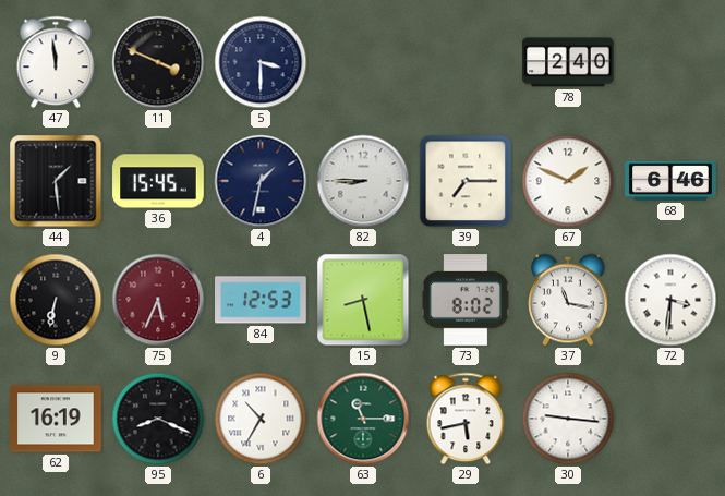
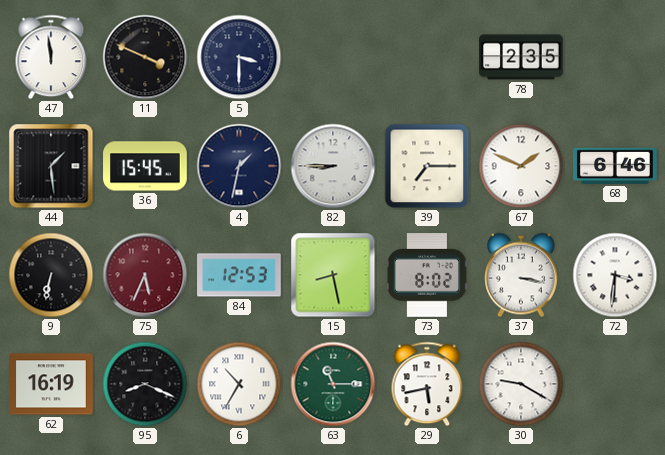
78: 2:40 -> 2:35 (521, 57)
37: 11:17 -> 3:17 (522, 275)
30: 9:16 -> 9:20 (521, 384)
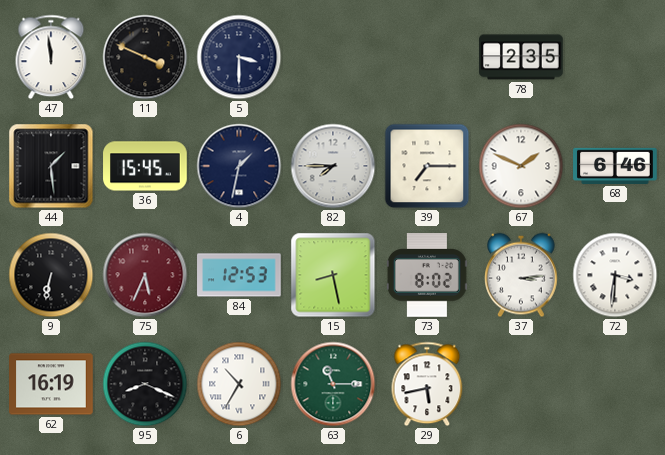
82: 8:45 -> 7:45 (333, 166)
37: 3:17 -> 3:14 (522, 275)
30: 9:20 -> none (521, 384)
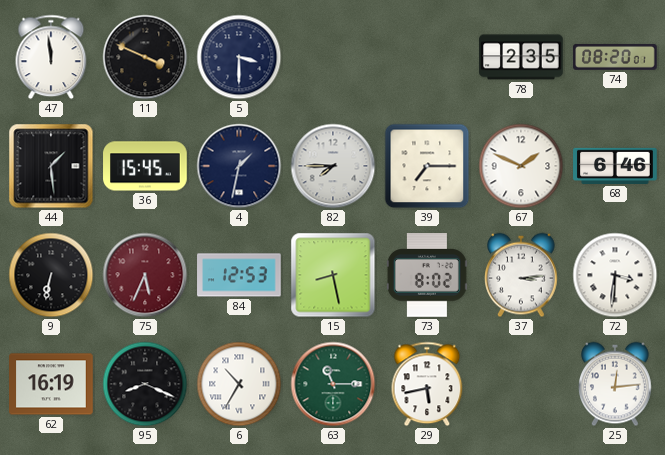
74: none -> 08:20 (615, 57)
25: none -> 12:14 (616, 384)
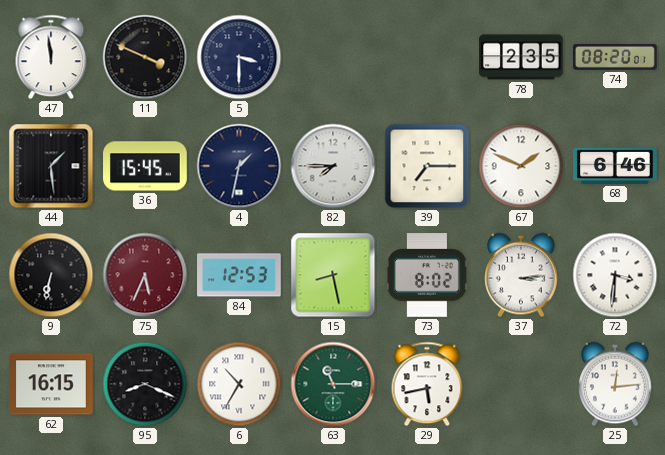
62: 16:19 -> 16:15 (51, 384)
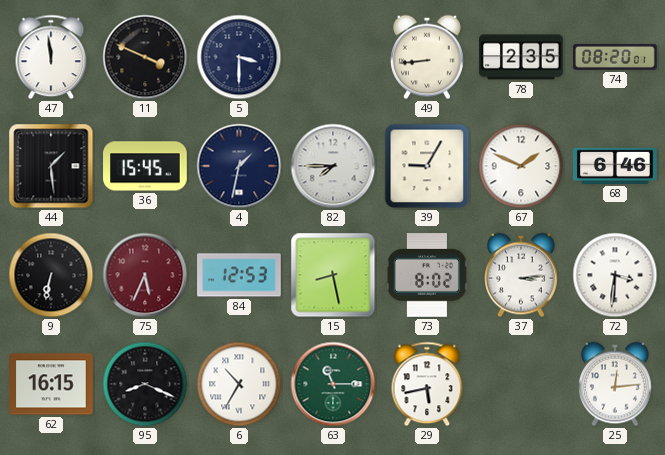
49: none -> 8:44 (428, 57)
39: 7:15 -> 9:05 (427, 166)
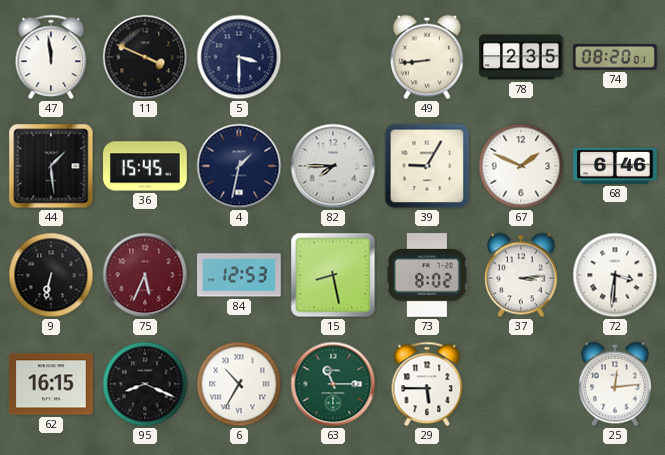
29: 5:43 -> 5:45 (427, 384)
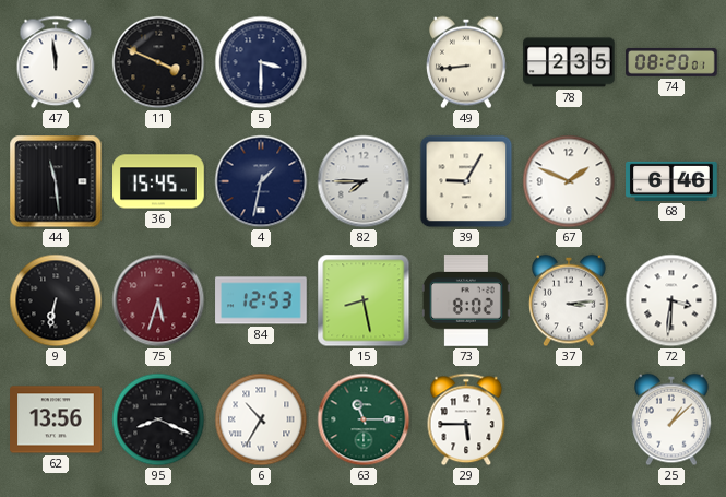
44: 1:29 -> 11:29 (56, 181)
75: 5:34 -> 5:33 (158, 300)
62: 16:15 -> 13:56 (56, 419)
25: 12:14 -> 1:08 (673, 419)
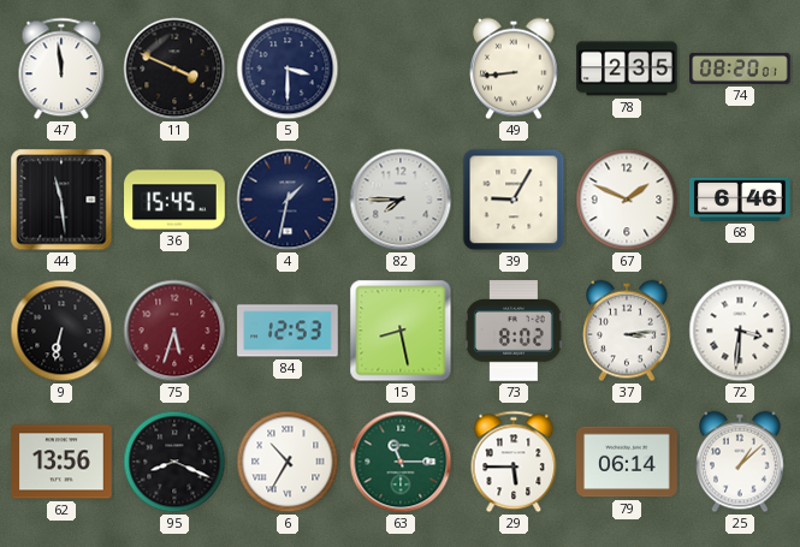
79: none -> 06:14 (627, 462)
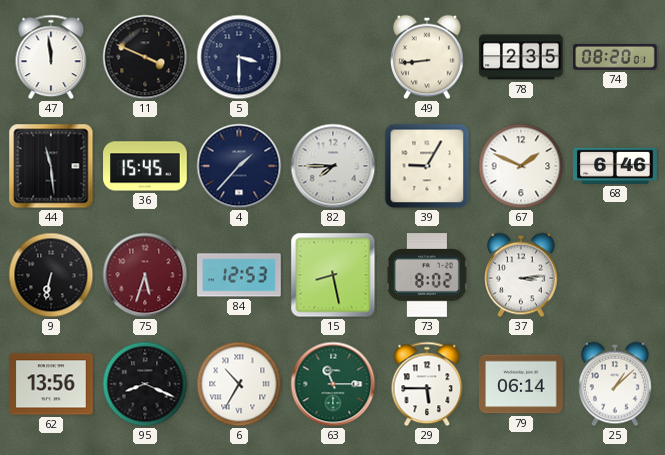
4: 1:32 -> 1:37 (239, 166)
72: 3:31 -> none (740, 331)
